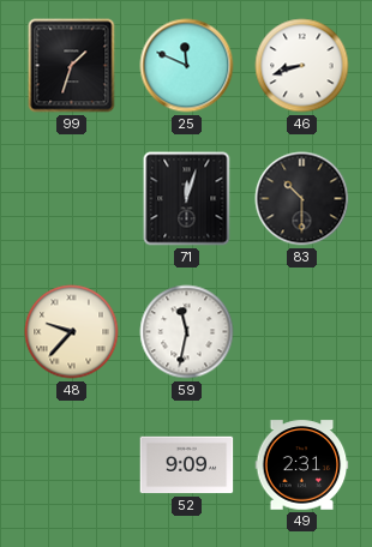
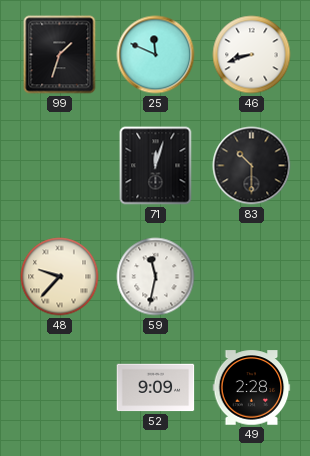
49: 2:31 -> 2:28 (252, 388)
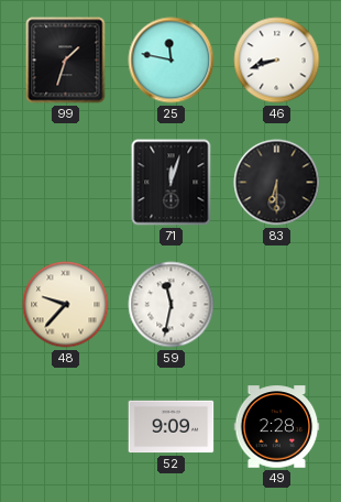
25: 11:49 -> 11:47 (172, 61)
83: 10:30 -> 6:30 (277, 183)
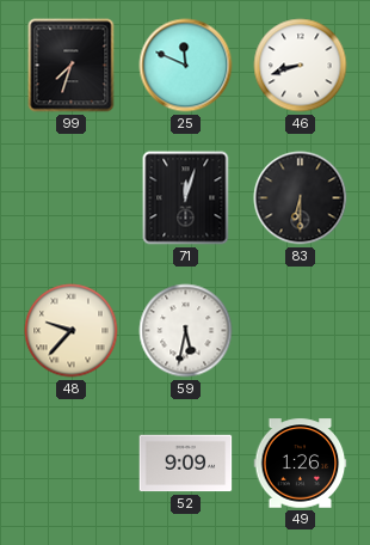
99: 1:33 -> 7:33 (72, 66)
25: 11:47 -> 11:49 (186, 66)
59: 11:32 -> 5:32 (186, 331)
49: 2:28 -> 1:26 (301, 464)
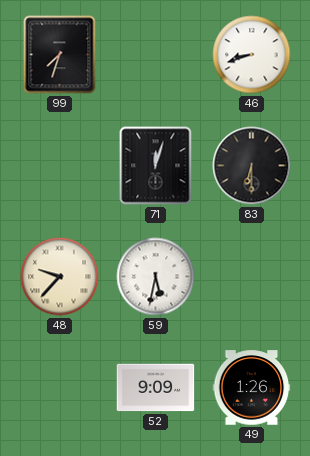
25: 11:49 -> none (186, 66)
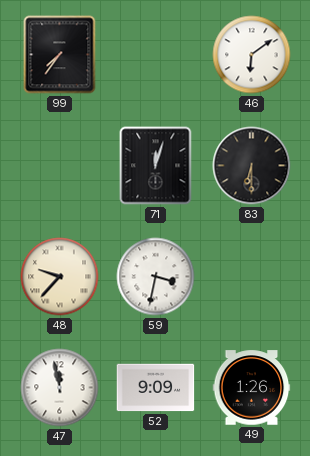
99: 7:33 -> 7:36 (60, 55)
46: 8:42 -> 6:09 (252, 55)
59: 5:32 -> 3:32 (156, 277)
47: none -> 11:58 (60, 388)
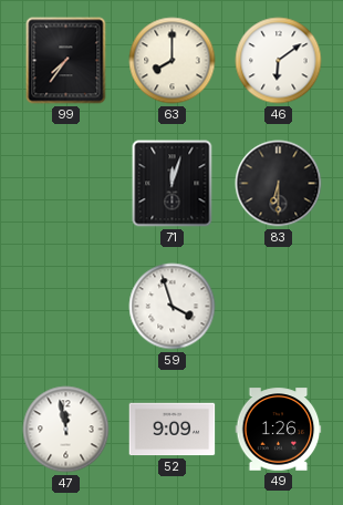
63: none -> 8:00 (173, 61)
48: 9:37 -> none (60, 277)
59: 3:32 -> 3:57 (173, 307)
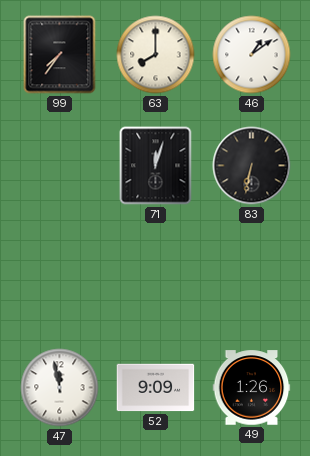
46: 6:09 -> 1:09 (252, 55)
83: 6:30 -> 6:32 (252, 166)
59: 3:57 -> none (173, 307)
